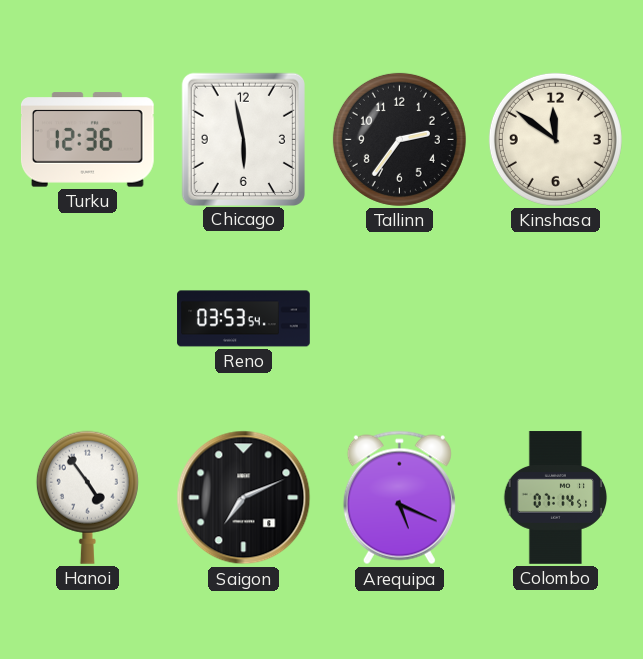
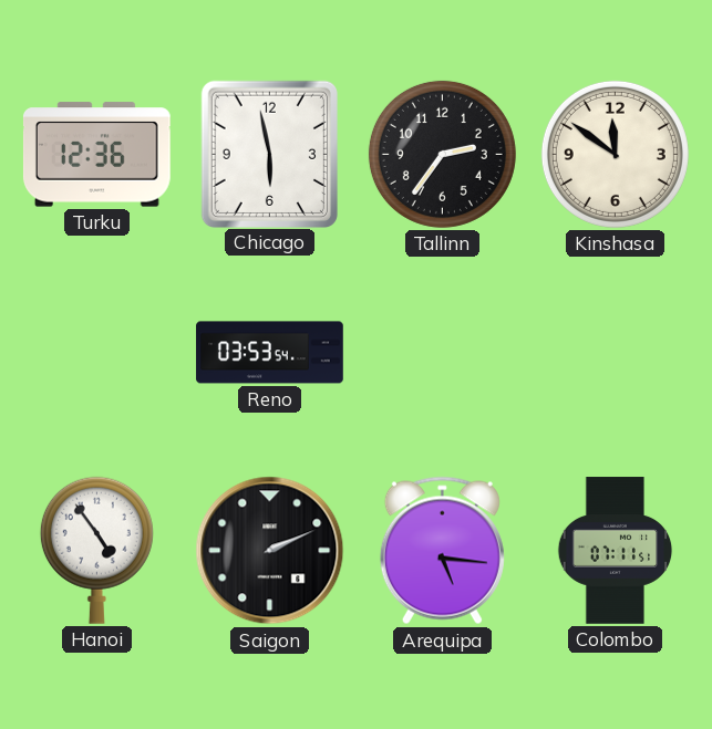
Saigon: 7:11 -> 2:11 (270, 551)
Arequipa: 5:19 -> 5:16 (442, 551)
Colombo: 07:14 -> 07:11 (616, 551)
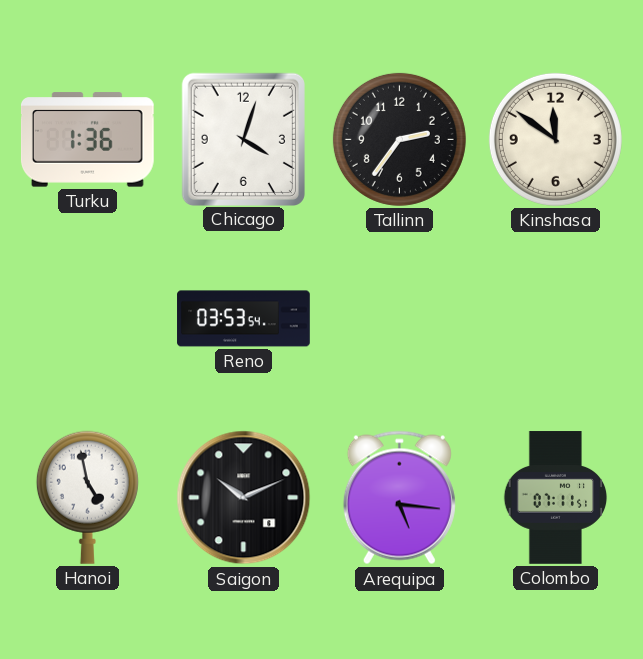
Turku: 12:36 -> 1:36 (87, 140)
Chicago: 5:58 -> 4:03 (243, 139)
Hanoi: 4:54 -> 4:58 (87, 497)
Saigon: 2:11 -> 10:11 (244, 498)
